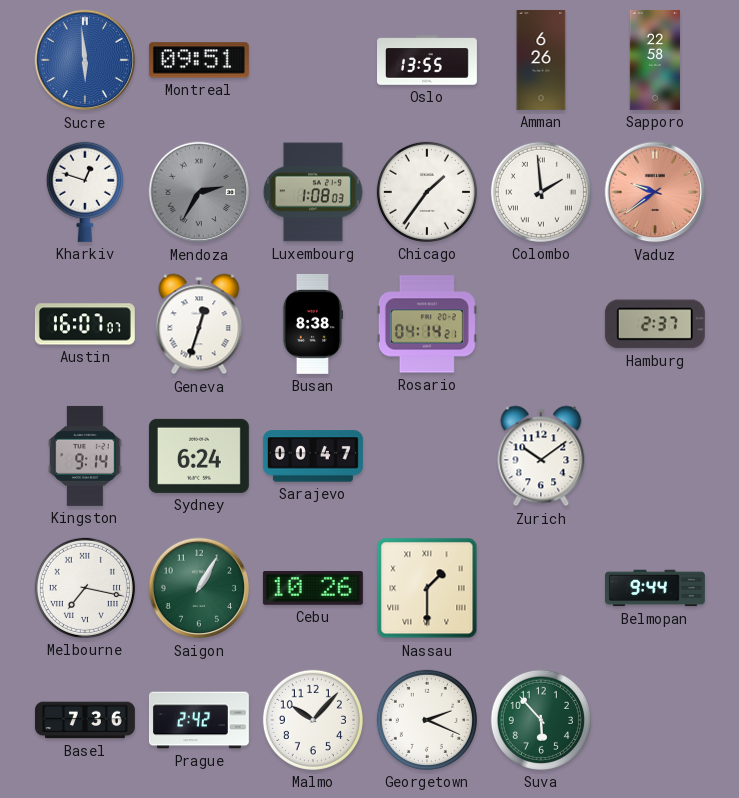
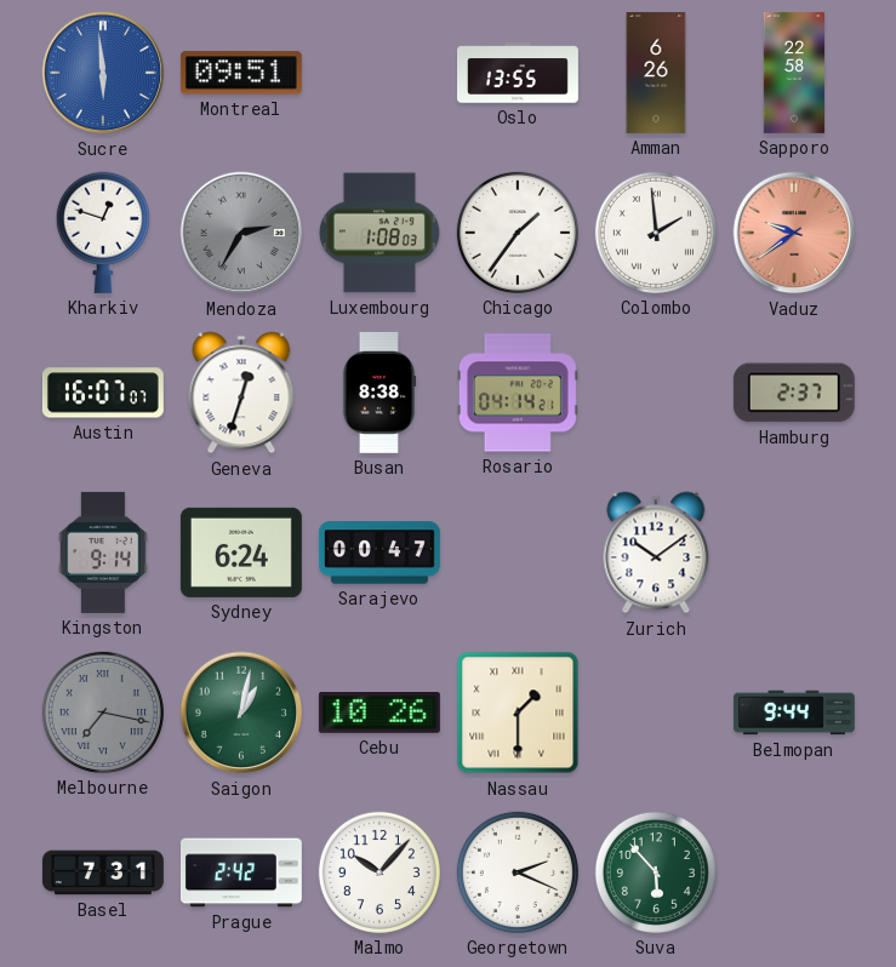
Melbourne dial: white -> grey (103, 713)
Saigon: 1:05 -> 1:02 (241, 713)
Basel: 7:36 -> 7:31 (103, 872)
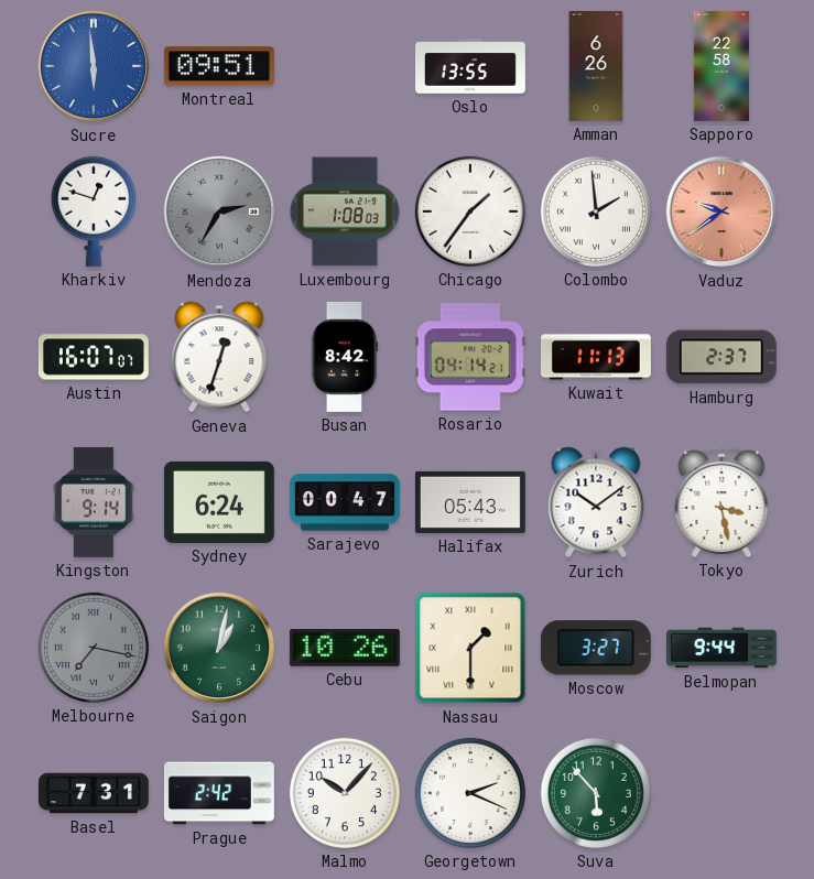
Busan: 8:38 -> 8:42 (345, 357)
Kuwait: none -> 11:13 (596, 357)
Halifax: none -> 05:43 (470, 502)
Tokyo: none -> 3:28 (721, 502)
Moscow: none -> 3:27 (596, 648)
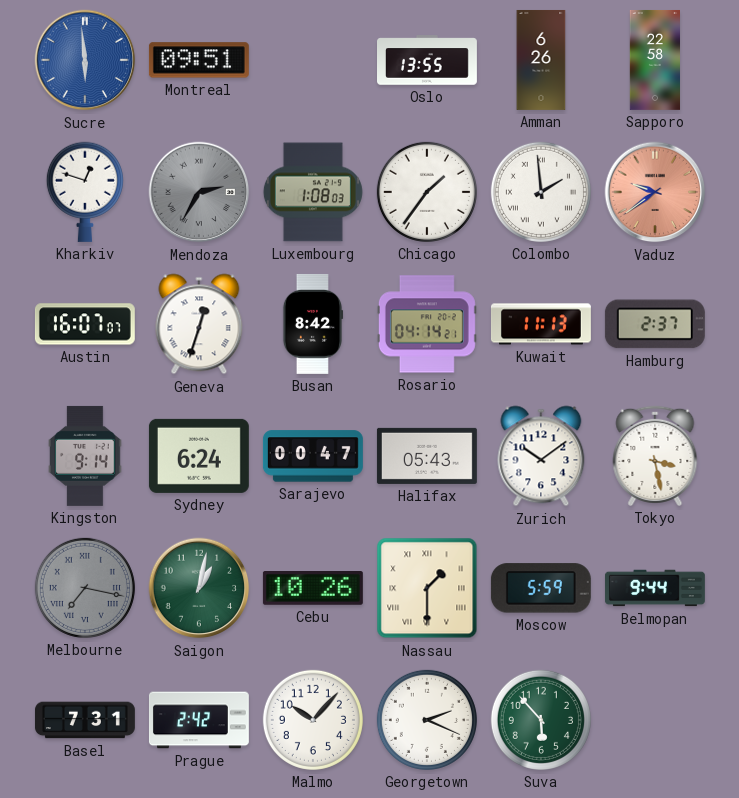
Moscow: 3:27 -> 5:59 (541, 588)
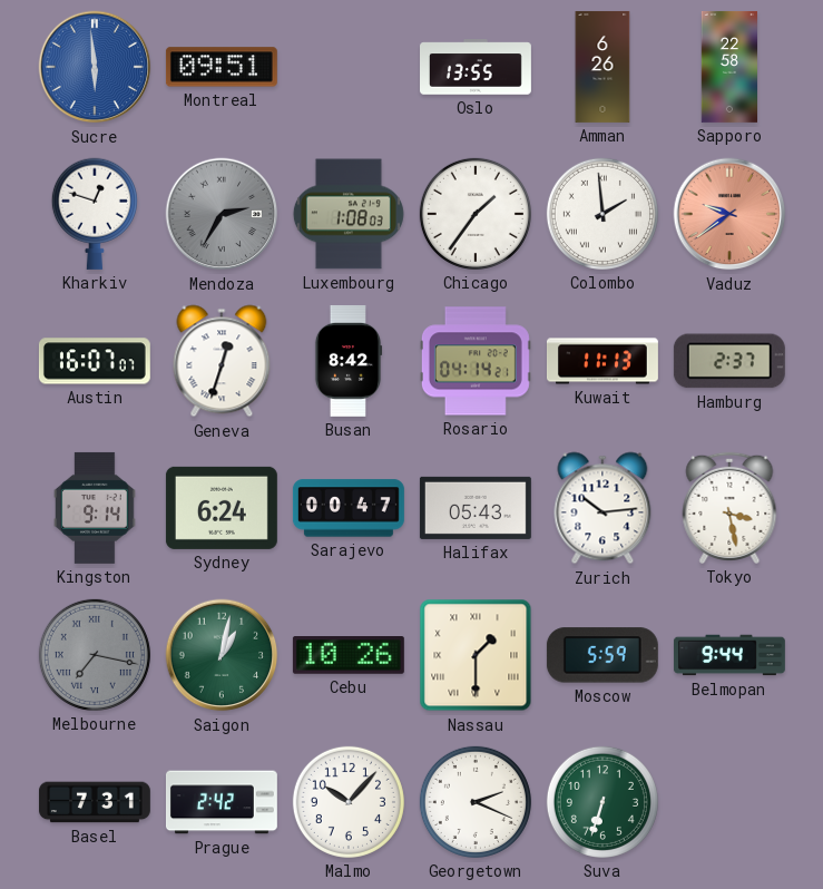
Zurich: 10:09 -> 10:14 (602, 508)
Suva: 5:53 -> 6:33 (602, 802)
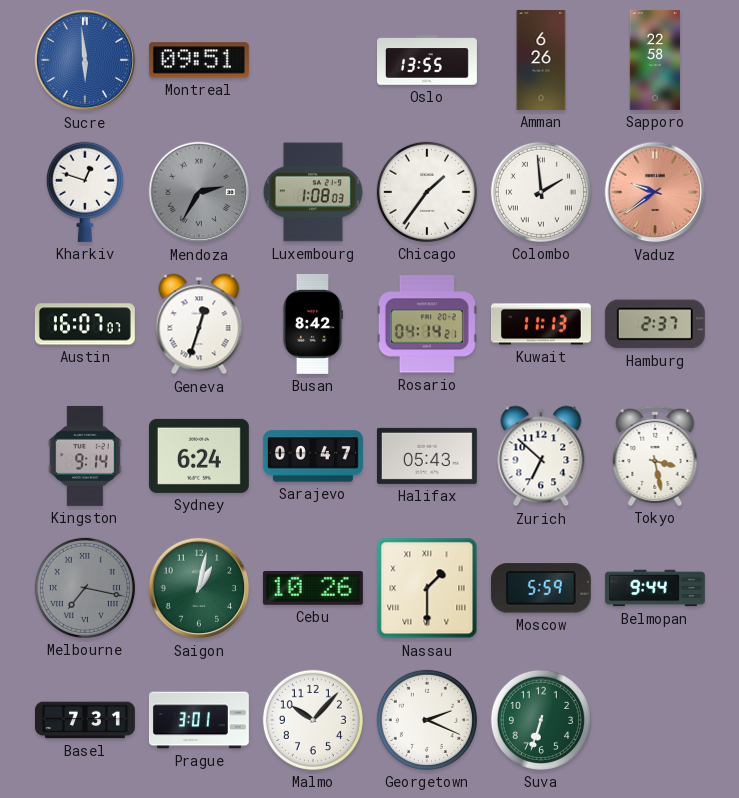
Zurich: 10:14 -> 6:52 (541, 456)
Prague: 2:42 -> 3:01 (199, 720)
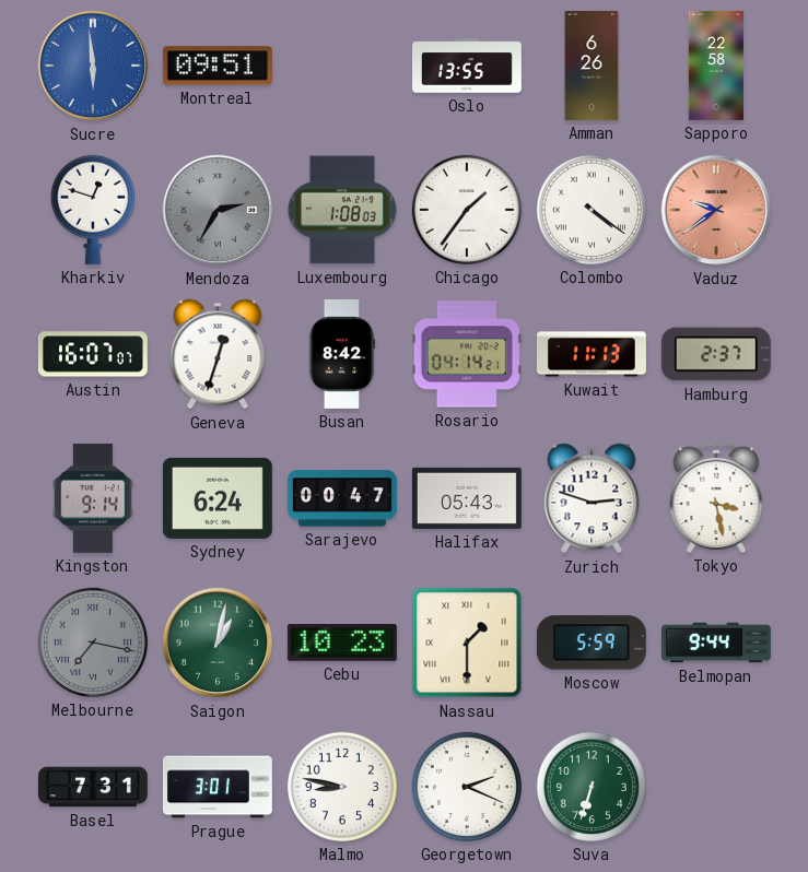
Colombo: 1:59 -> 4:21 (592, 210)
Zurich: 6:52 -> 2:48 (592, 498)
Cebu: 10:26 -> 10:23 (342, 644)
Malmo: 10:07 -> 8:47 (342, 787)
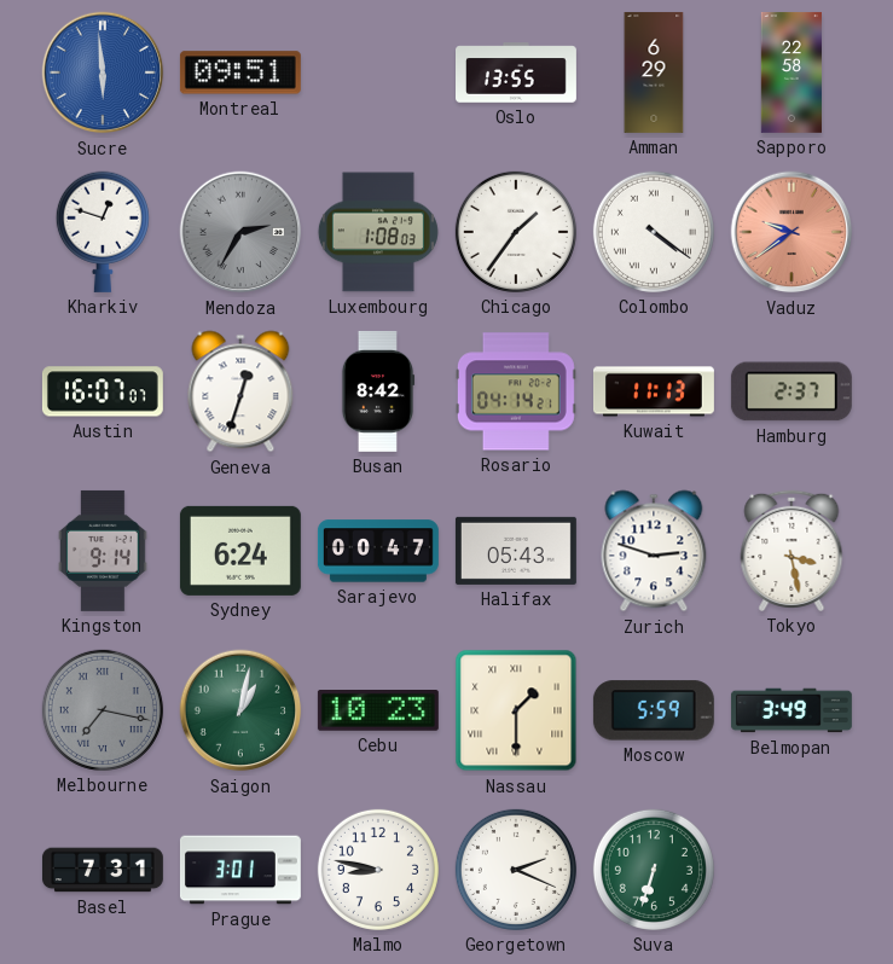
Amman: 6:26 -> 6:29 (654, 72)
Belmopan: 9:44 -> 3:49 (791, 710)
